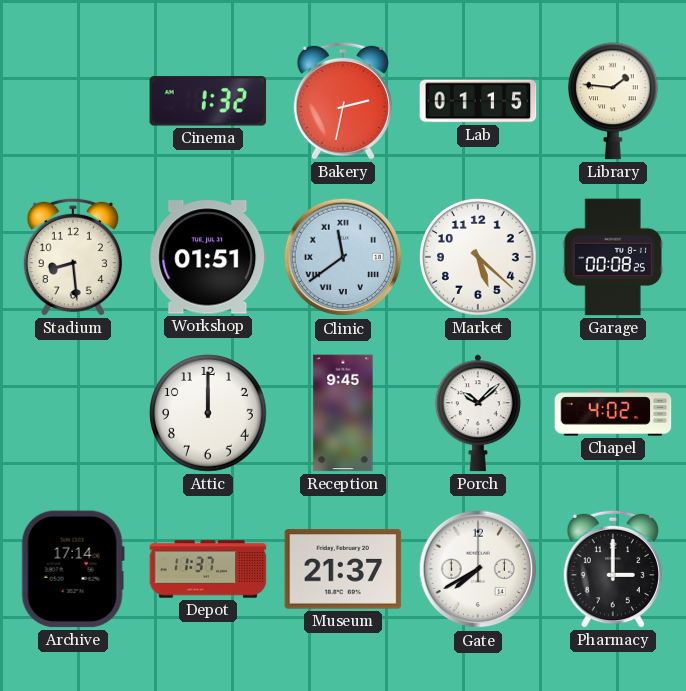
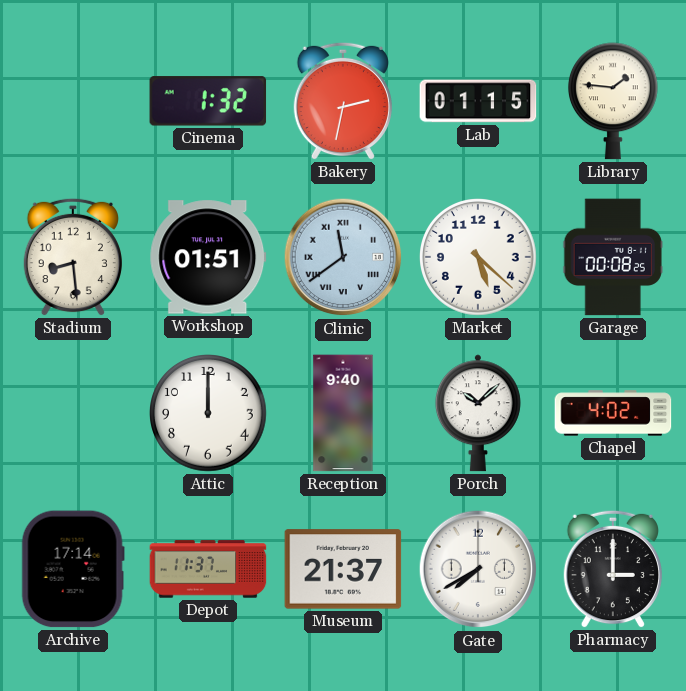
Reception: 9:45 -> 9:40 (343, 413)
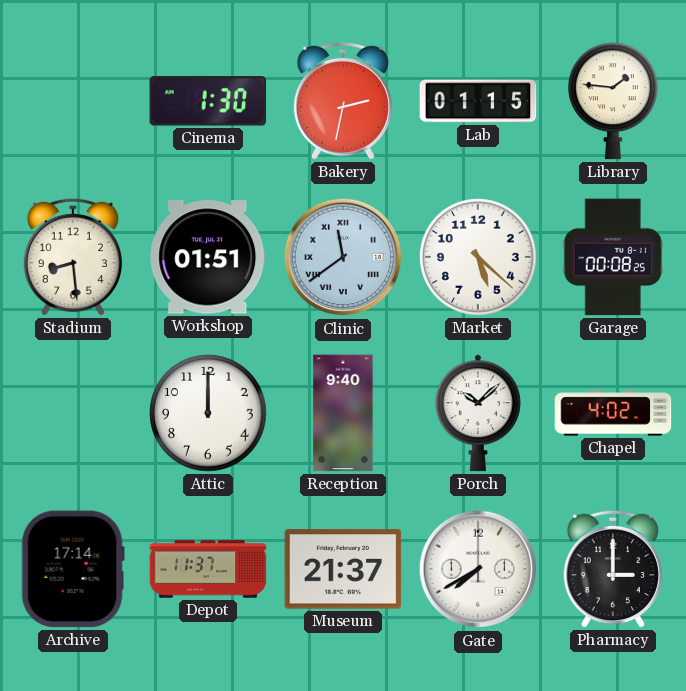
Cinema: 1:32 -> 1:30 (208, 101)
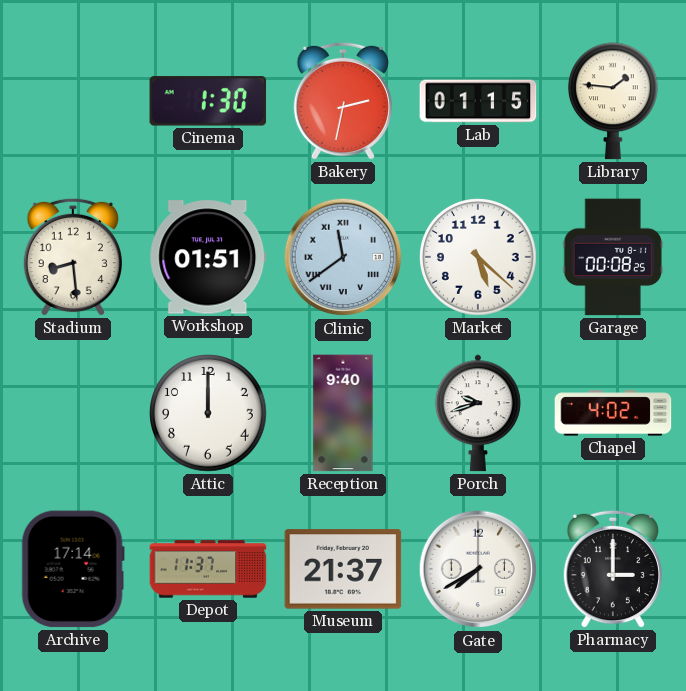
Porch: 10:08 -> 9:42 (478, 413)
